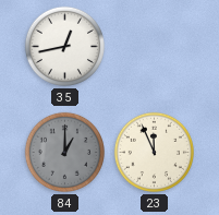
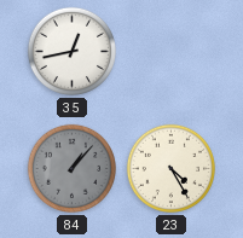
84: 1:00 -> 1:07 (71, 168)
23: 11:56 -> 4:25 (170, 168)
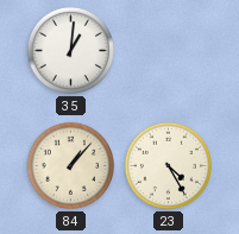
35: 12:43 -> 1:01 (70, 50)
84 dial: grey -> cream (70, 165)
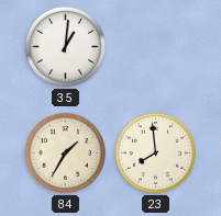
84: 1:07 -> 1:35 (65, 152)
23: 4:25 -> 7:59 (155, 152)
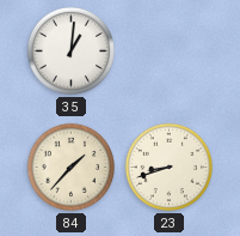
84: 1:35 -> 1:37 (70, 167)
23: 7:59 -> 8:42 (168, 167)
